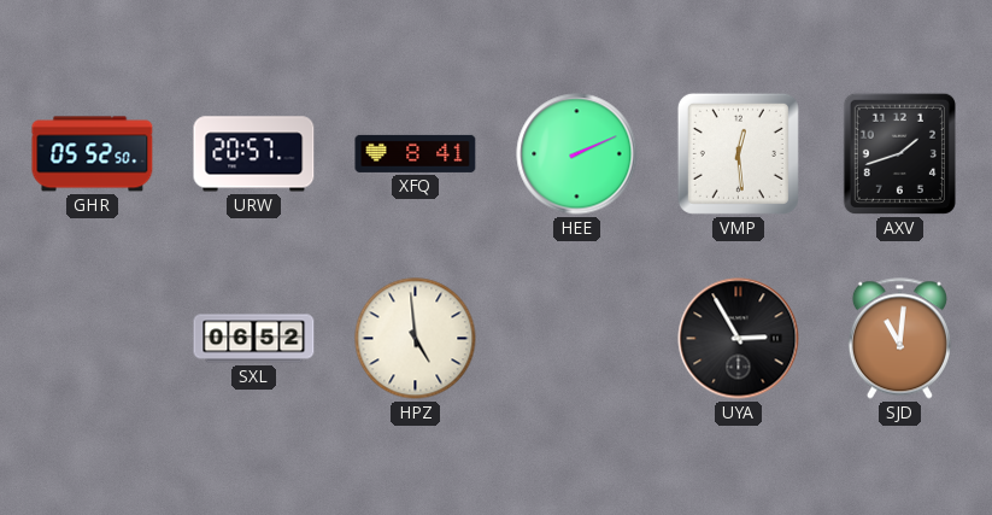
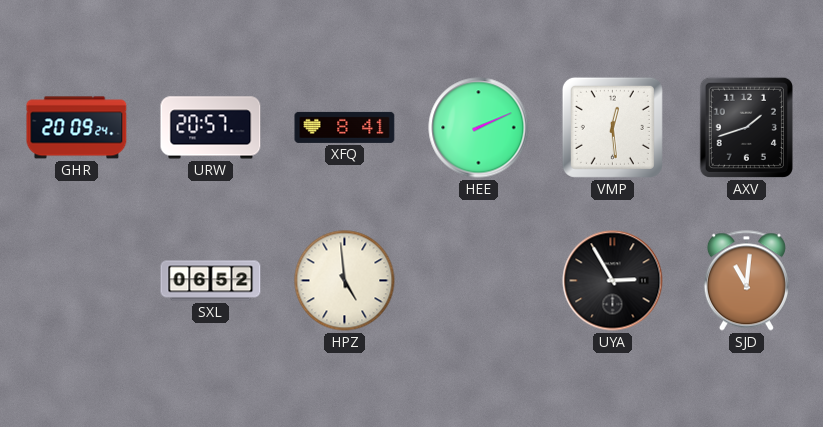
GHR: 05:52 -> 20:09 (77, 128)
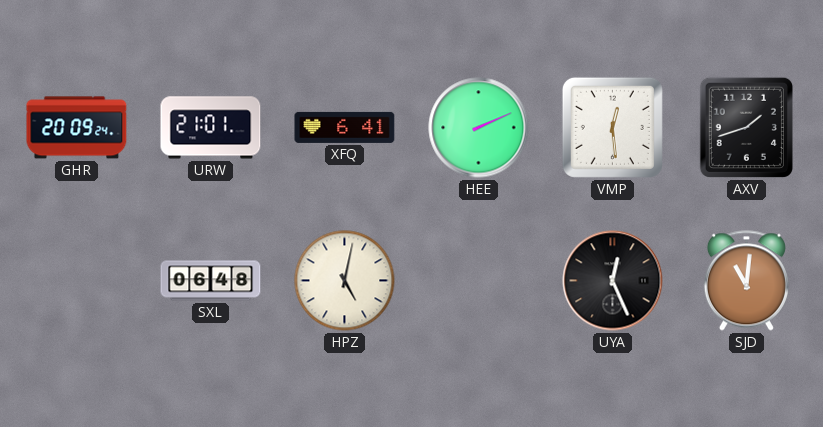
URW: 20:57 -> 21:01 (211, 128)
XFQ: 8:41 -> 6:41 (345, 127)
SXL: 06:52 -> 06:48 (211, 281)
HPZ: 4:59 -> 5:02 (345, 281)
UYA: 2:55 -> 12:26 (613, 281)
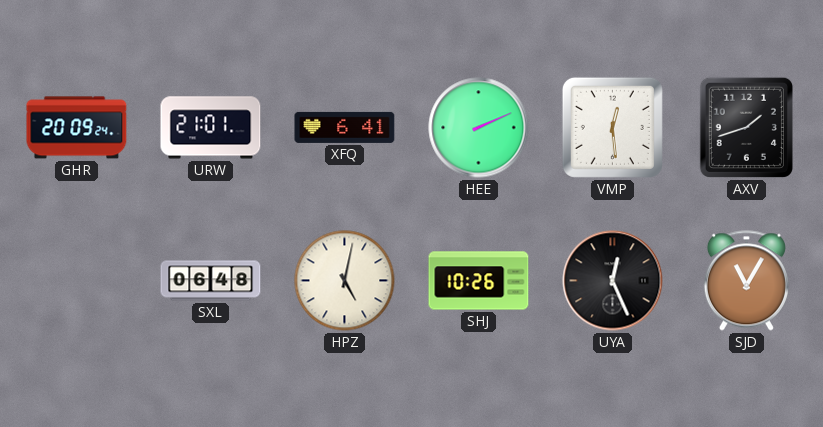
SHJ: none -> 10:26 (479, 281)
SJD: 11:01 -> 11:05 (746, 281)
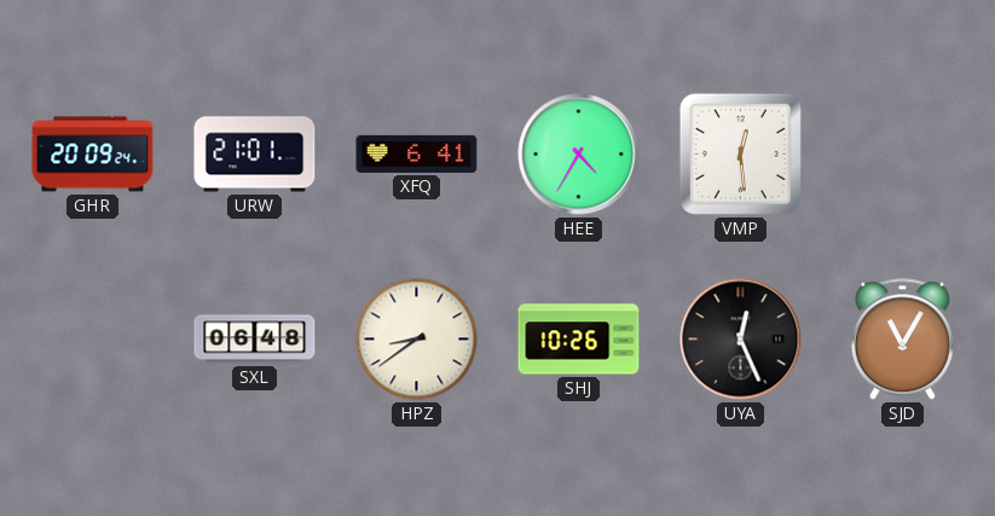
HEE: 2:11 -> 4:35 (579, 155)
AXV: 1:42 -> none (746, 127)
HPZ: 5:02 -> 8:39 (417, 340)
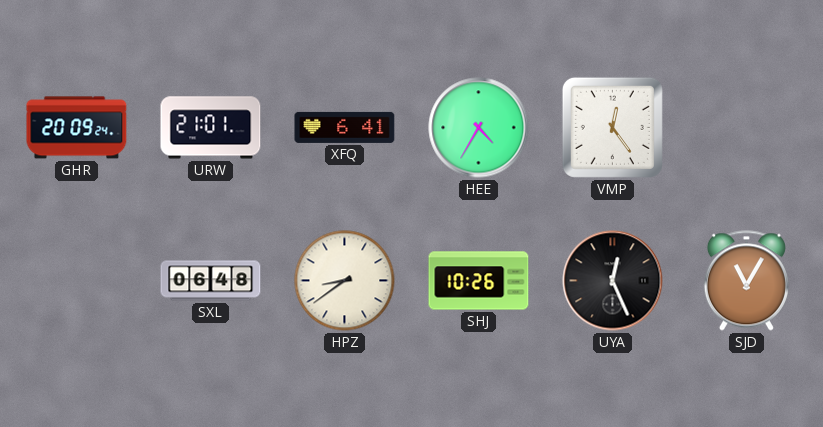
VMP: 12:29 -> 12:24 (612, 127)
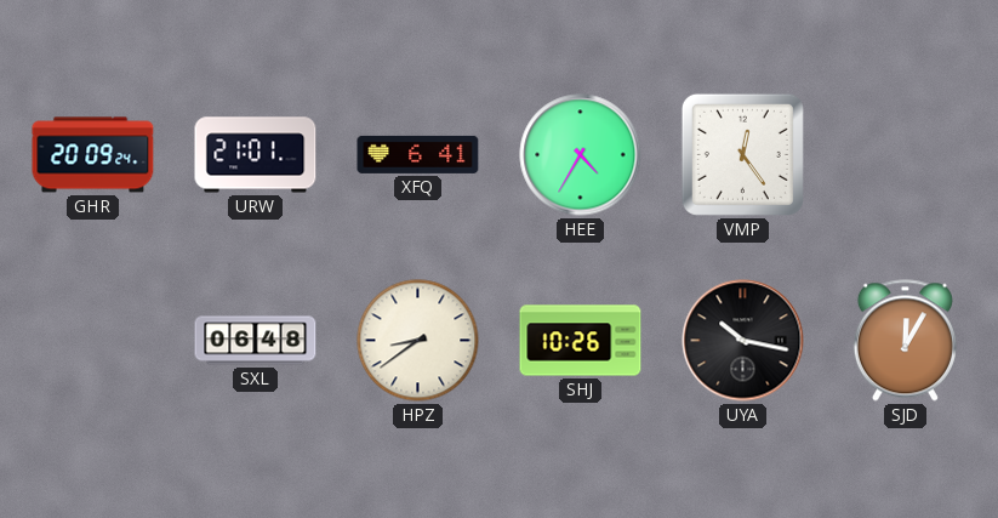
UYA: 12:26 -> 10:17 (743, 341)
SJD: 11:05 -> 12:05 (905, 341)
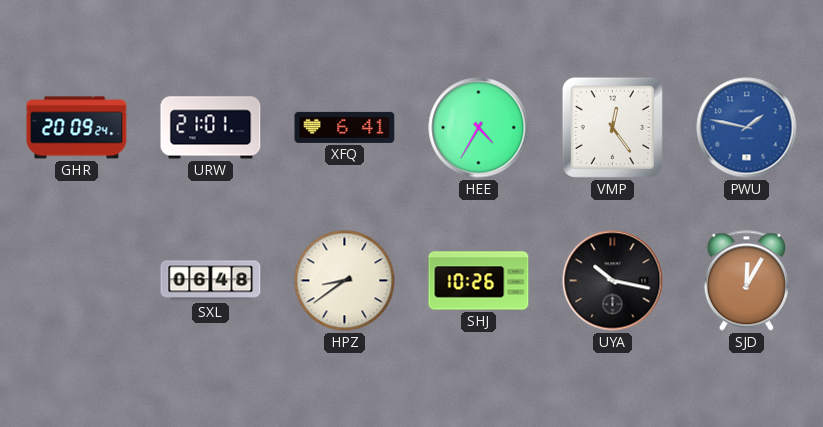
PWU: none -> 1:47 (747, 128)
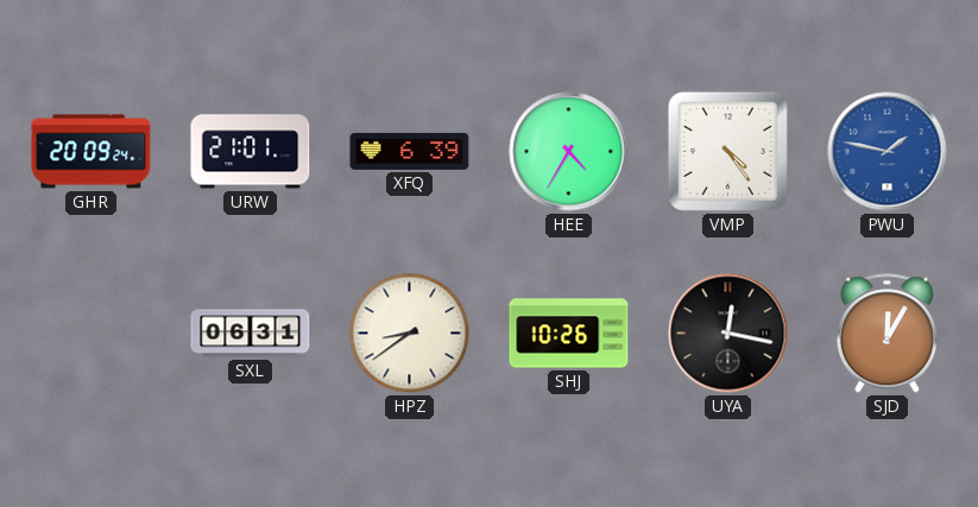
XFQ: 6:41 -> 6:39 (410, 151)
VMP: 12:24 -> 4:24 (727, 151)
SXL: 06:48 -> 06:31 (251, 334)
UYA: 10:17 -> 12:17 (728, 334)
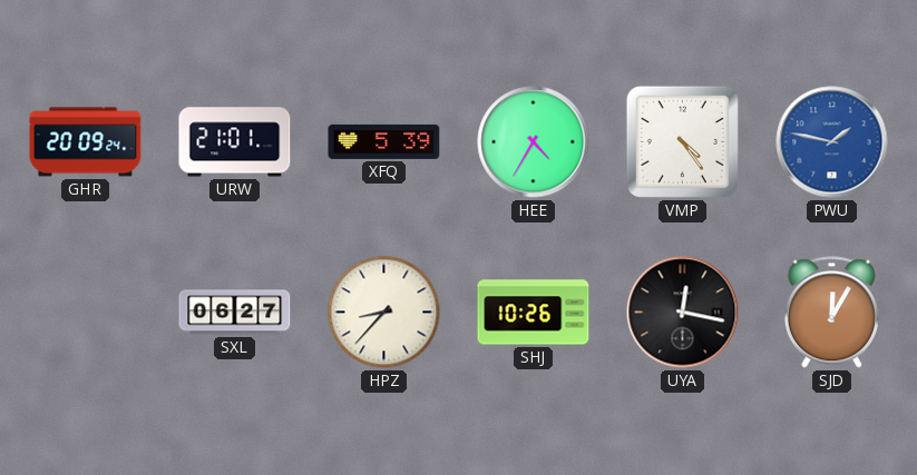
XFQ: 6:39 -> 5:39 (384, 141)
SXL: 06:31 -> 06:27 (235, 313)
HPZ: 8:39 -> 8:37 (384, 313)
